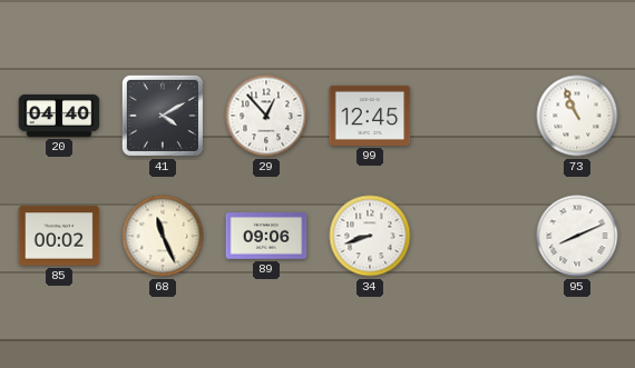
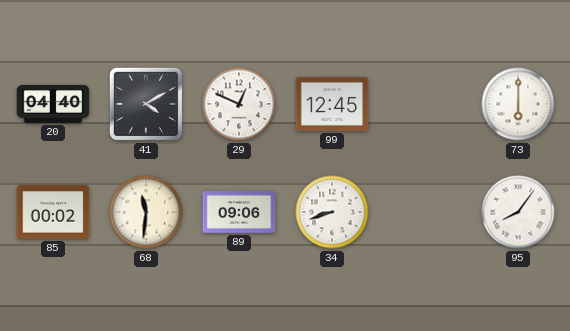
29: 12:53 -> 12:49 (239, 104)
73: 10:56 -> 6:00 (518, 104)
68: 11:26 -> 11:31 (146, 212)
95: 8:11 -> 8:06 (518, 212)
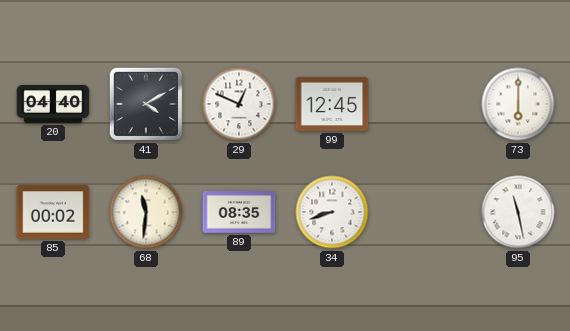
89: 09:06 -> 08:35 (239, 213)
95: 8:06 -> 11:28 (518, 212)
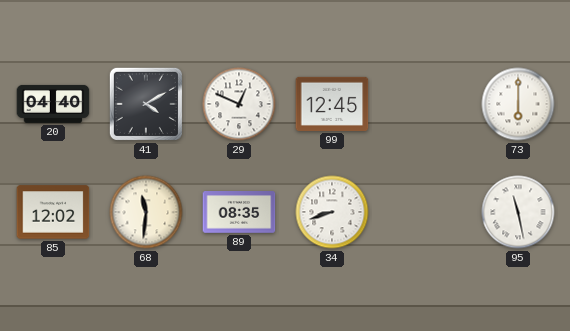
85: 00:02 -> 12:02 (53, 212)
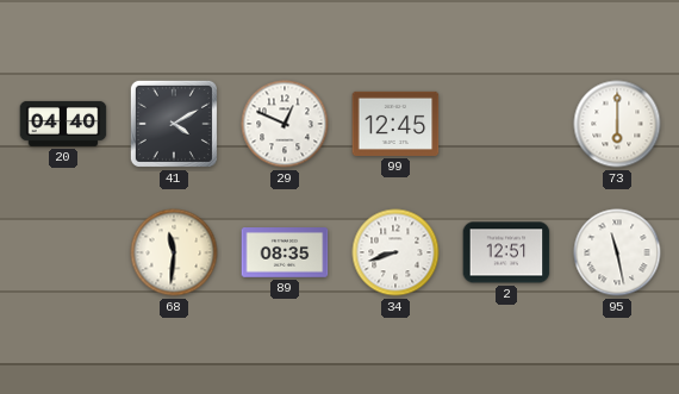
85: 12:02 -> none (53, 212)
2: none -> 12:51 (506, 252)
